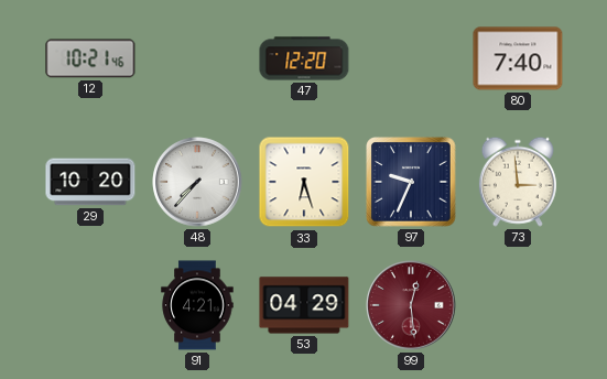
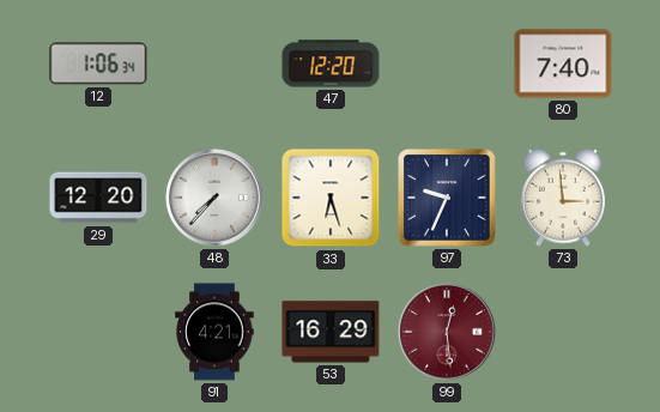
12: 10:21 -> 1:06 (98, 63)
29: 10:20 -> 12:20 (98, 198)
53: 04:29 -> 16:29 (331, 332)
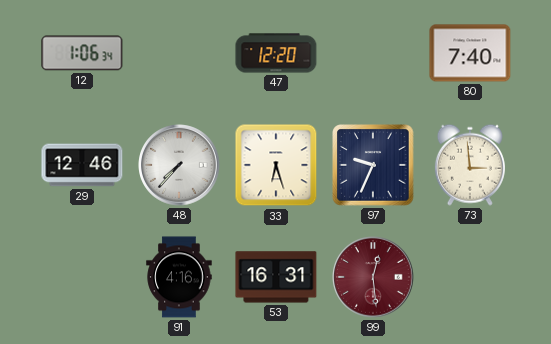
29: 12:20 -> 12:46 (82, 165)
91: 4:21 -> 4:16 (179, 277)
53: 16:29 -> 16:31 (276, 277)
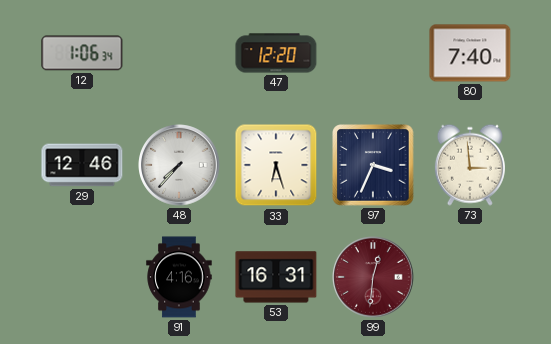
97: 9:34 -> 3:34 (373, 165)
99: 12:29 -> 12:31 (373, 277)
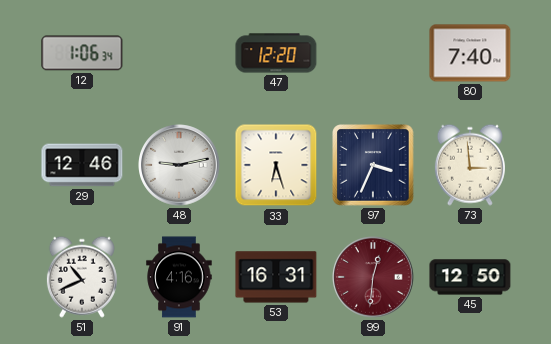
48: 7:37 -> 9:13 (179, 165)
51: none -> 10:41 (82, 277)
45: none -> 12:50 (470, 277)
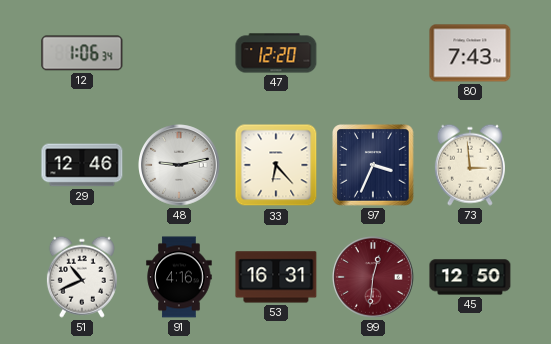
80: 7:40 -> 7:43 (470, 53)
33: 6:27 -> 6:23 (276, 165)
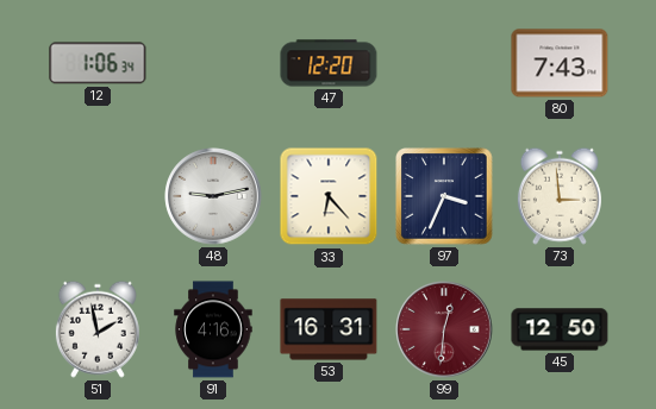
29: 12:46 -> none (82, 165)
51: 10:41 -> 1:58 (98, 329)
